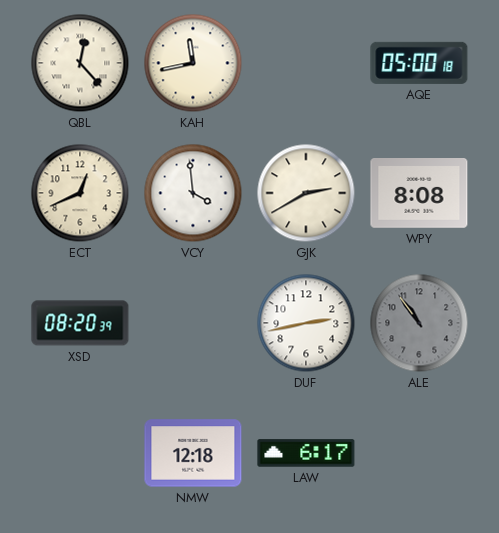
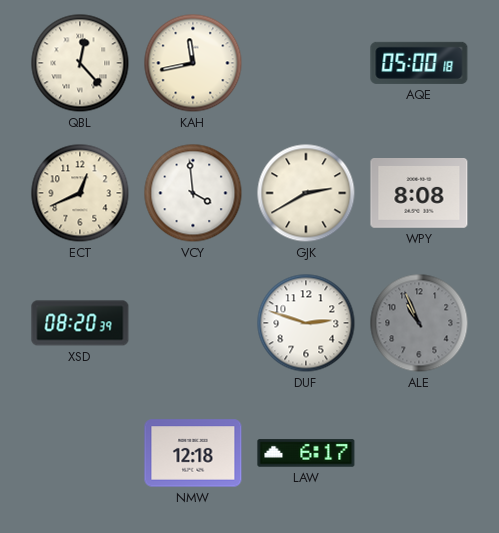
DUF: 2:43 -> 2:48 (306, 323)
ALE: 10:54 -> 10:56 (419, 323)
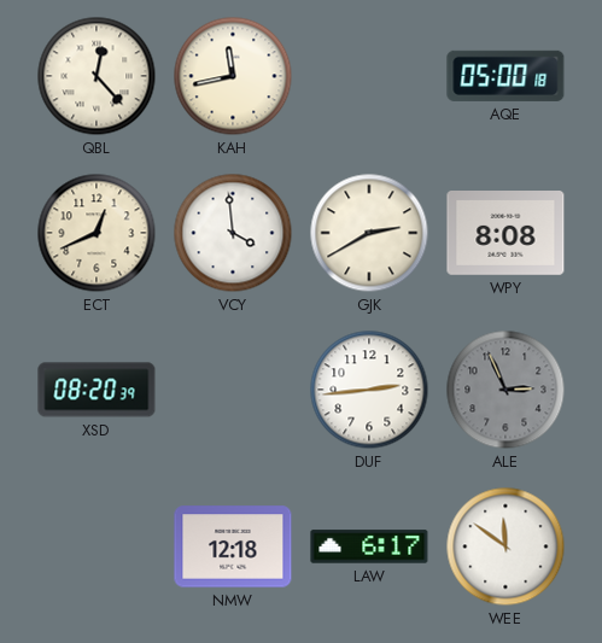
DUF: 2:48 -> 2:44 (369, 390)
ALE: 10:56 -> 2:56 (505, 390)
WEE: none -> 11:51 (505, 546)
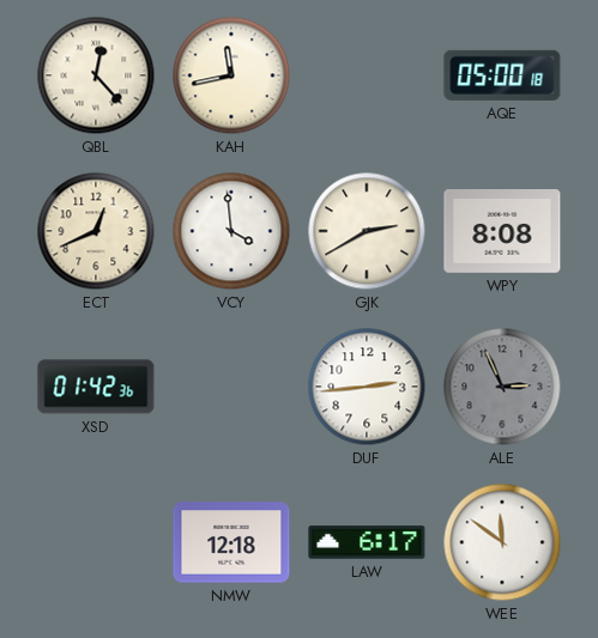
XSD: 08:20 -> 01:42 (96, 387)
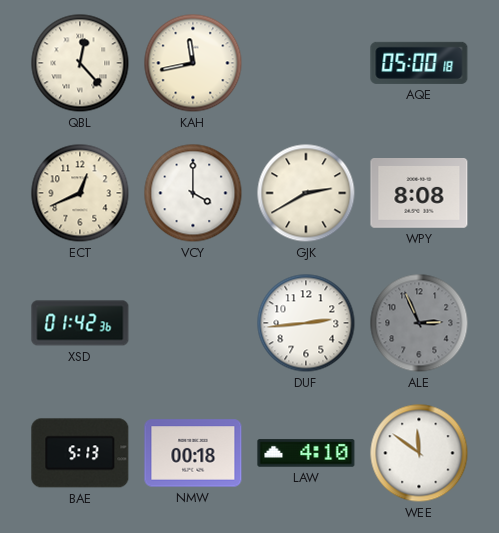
VCY: 3:59 -> 4:00 (193, 193)
BAE: none -> 5:13 (80, 453)
NMW: 12:18 -> 00:18 (193, 453)
LAW: 6:17 -> 4:10 (306, 453)
